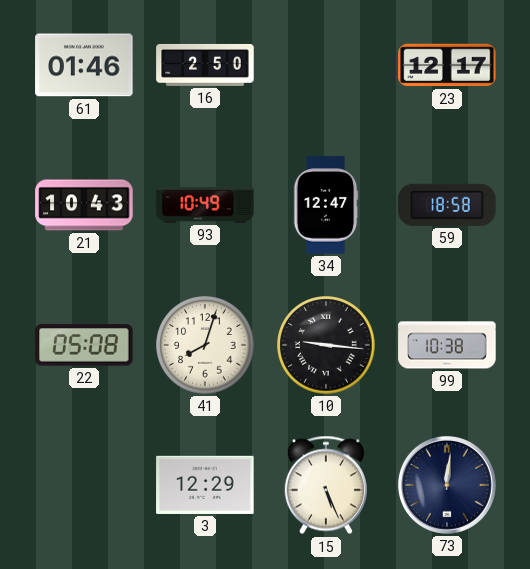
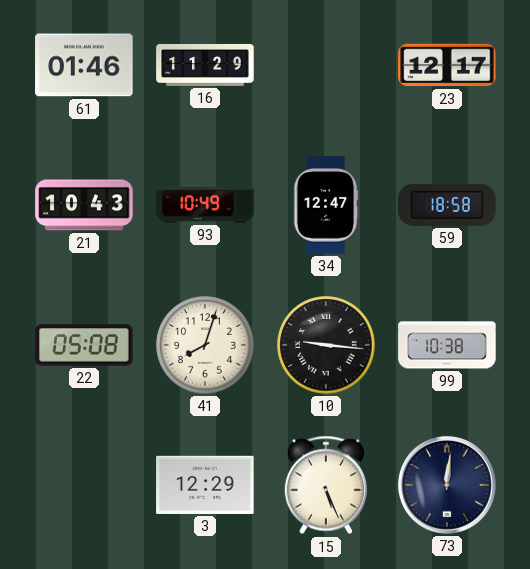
16: 2:50 -> 11:29 (205, 65)
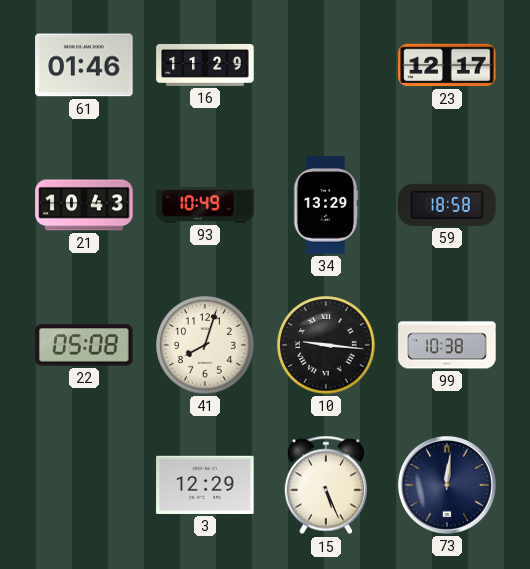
34: 12:47 -> 13:29 (326, 205)
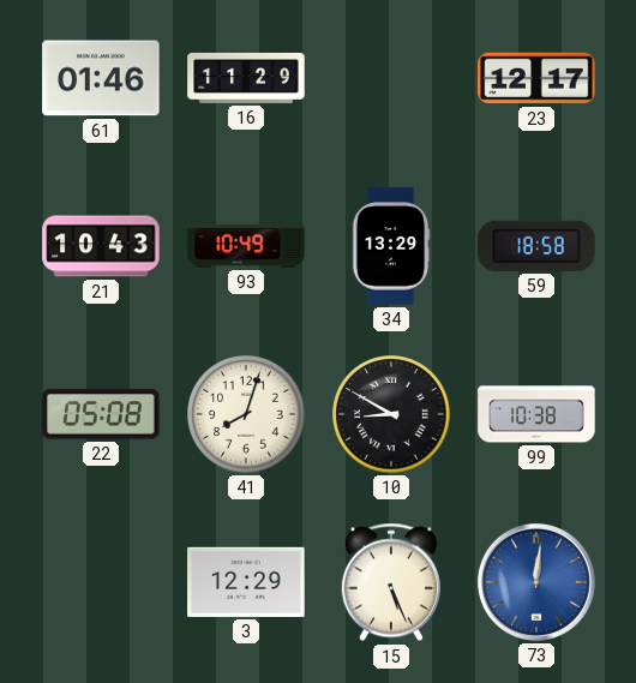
10: 9:16 -> 8:50 (391, 414)
73 dial: navy -> blue (536, 582)
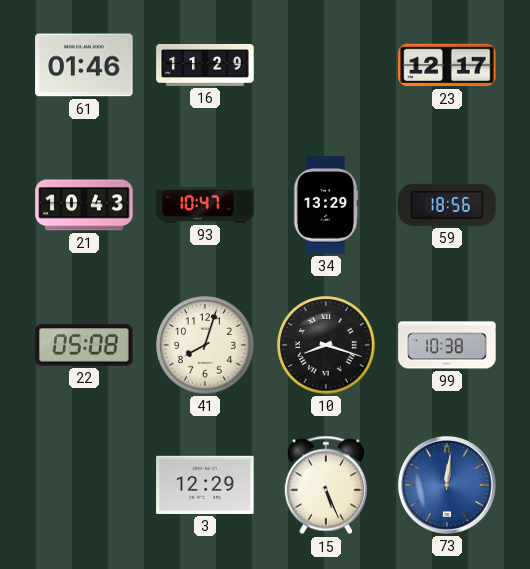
93: 10:49 -> 10:47 (205, 205)
59: 18:58 -> 18:56 (447, 205)
10: 8:50 -> 8:18 (326, 345)
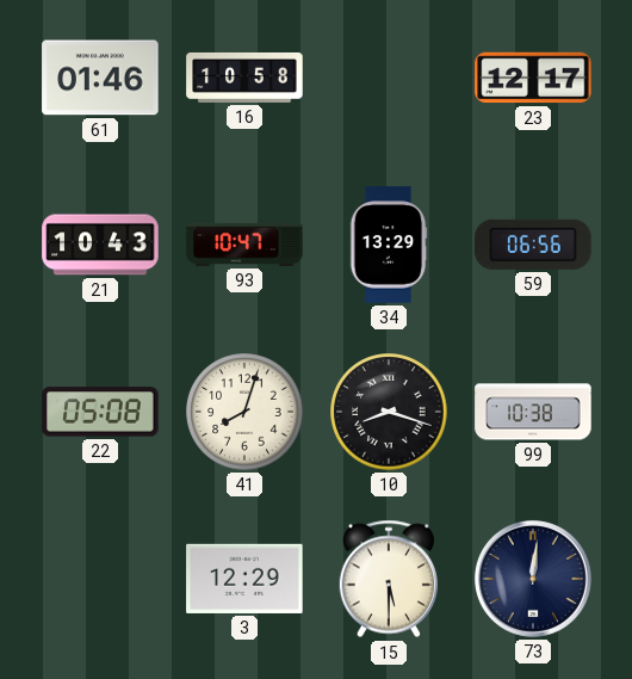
16: 11:29 -> 10:58 (244, 78)
59: 18:56 -> 06:56 (533, 245)
15: 5:26 -> 5:30 (389, 579)
73 dial: blue -> navy (533, 579)
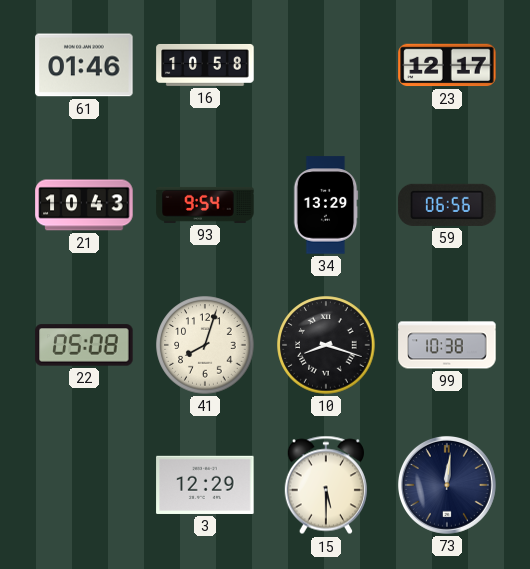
93: 10:47 -> 9:54 (205, 205)
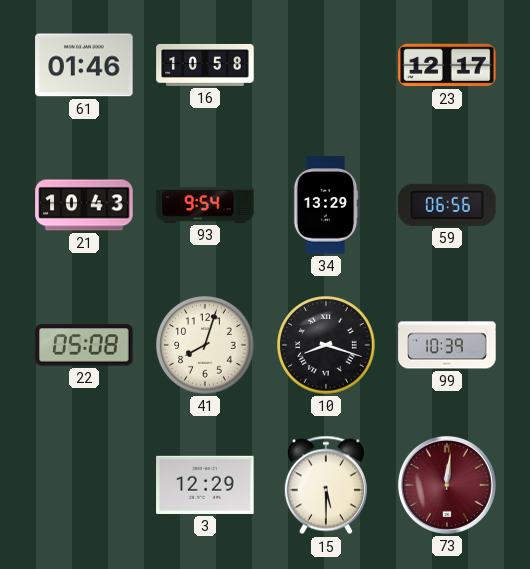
99: 10:38 -> 10:39 (447, 345)
73 dial: navy -> burgundy (447, 485)
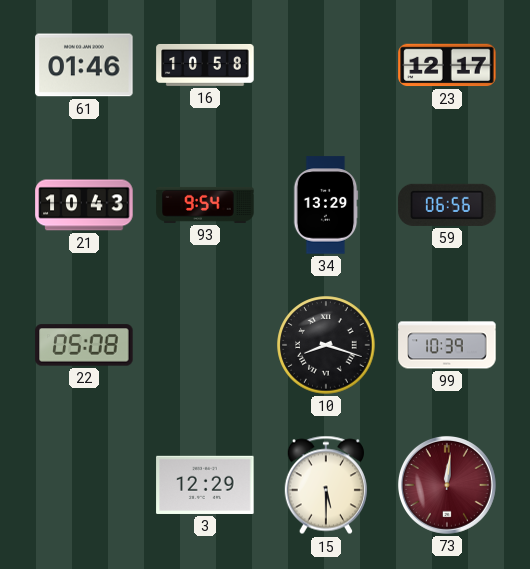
41: 8:03 -> none (205, 345)
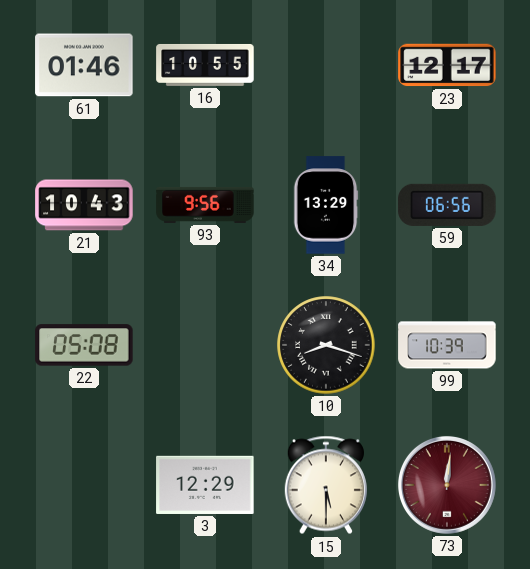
16: 10:58 -> 10:55 (205, 65)
93: 9:54 -> 9:56 (205, 205)
